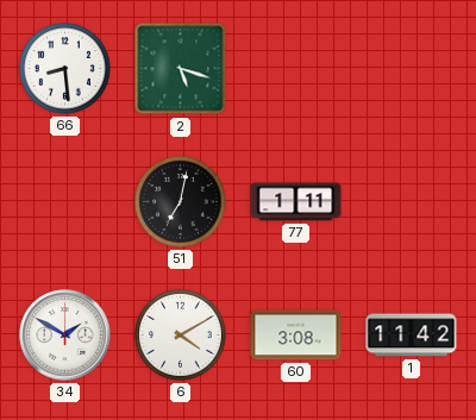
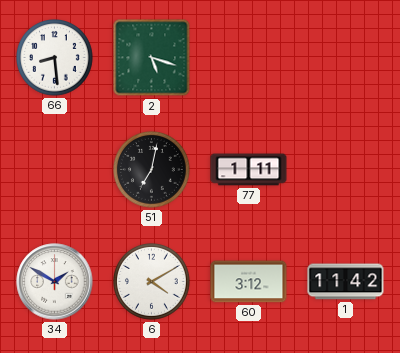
60: 3:08 -> 3:12 (249, 282)
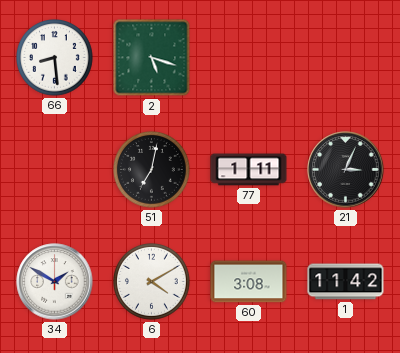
21: none -> 3:04 (346, 170)
60: 3:12 -> 3:08 (249, 282)
